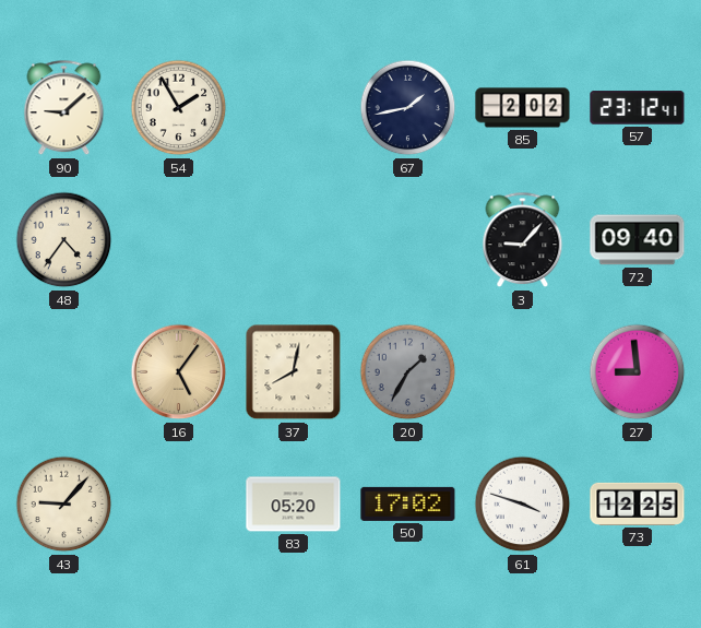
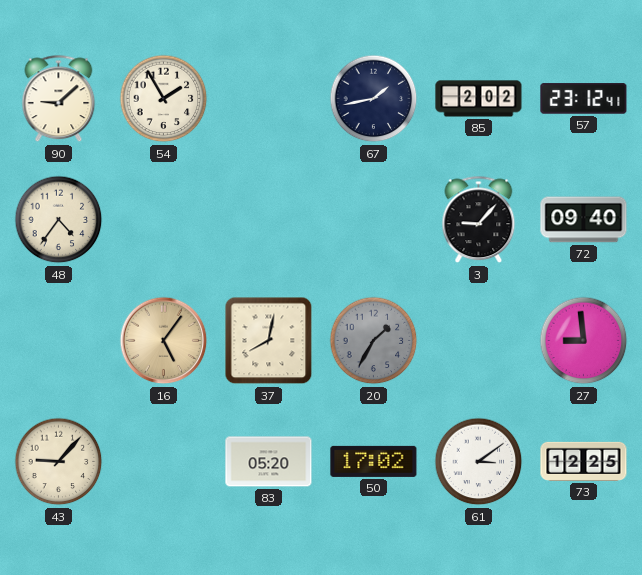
61: 3:48 -> 3:09 (479, 462)
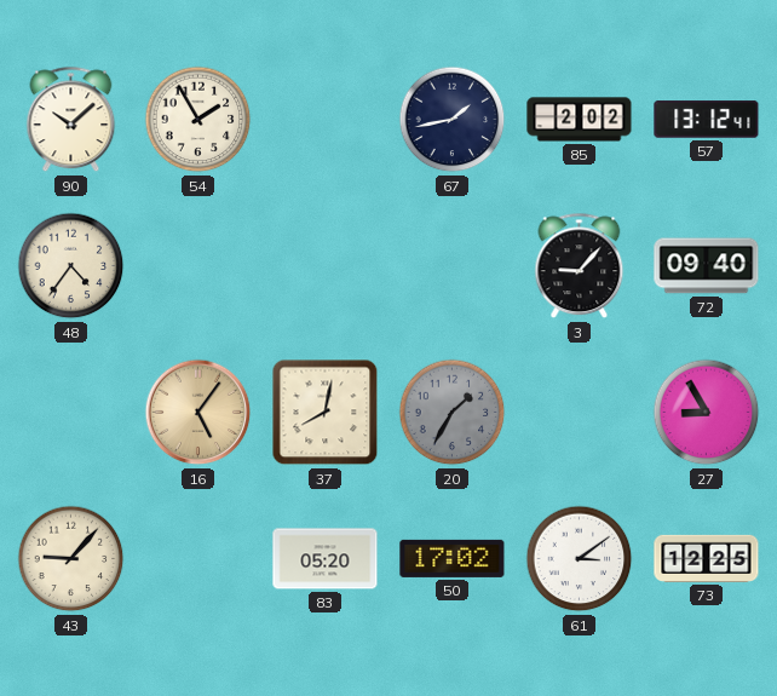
90: 9:08 -> 10:08 (71, 120)
57: 23:12 -> 13:12 (707, 120)
27: 8:59 -> 8:55 (707, 413)
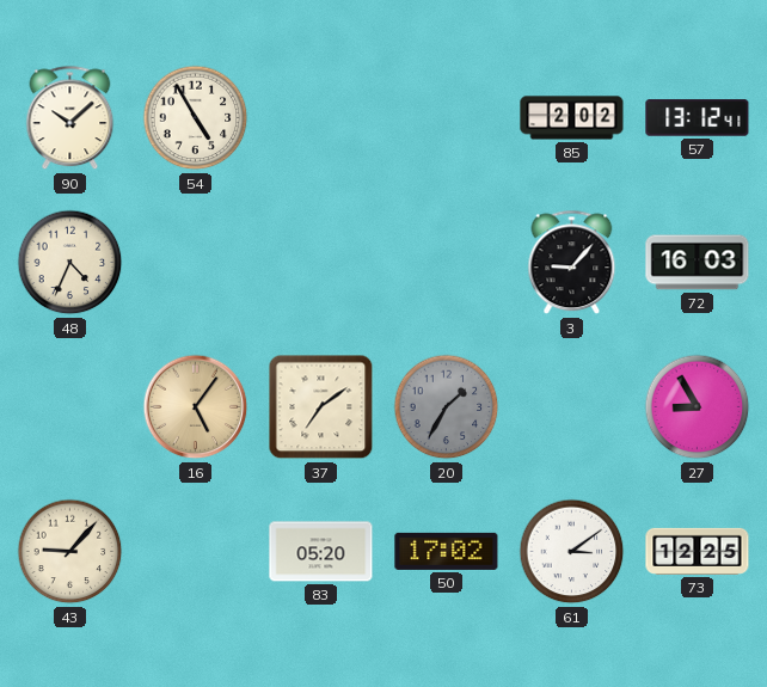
54: 1:55 -> 4:55 (196, 118)
67: 1:43 -> none (453, 120)
48: 4:36 -> 4:34 (70, 263)
72: 09:40 -> 16:03 (698, 263)
37: 8:02 -> 7:09 (321, 407)
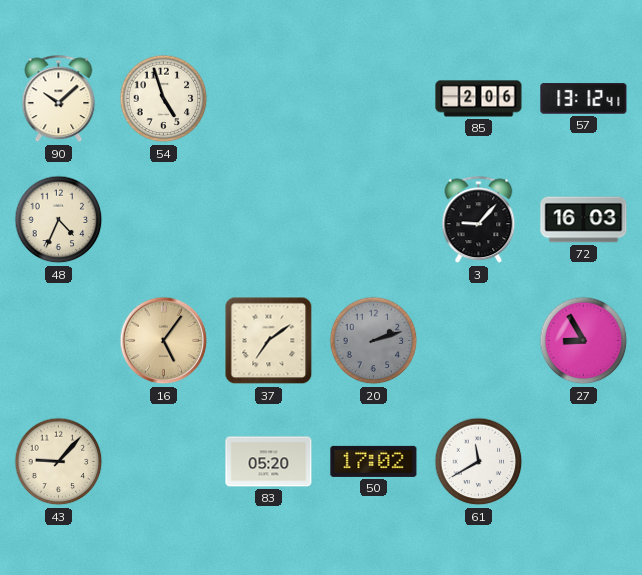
54: 4:55 -> 4:57 (164, 99)
85: 2:02 -> 2:06 (479, 99)
20: 1:35 -> 2:12 (374, 341)
61: 3:09 -> 11:40 (479, 462)
73: 12:25 -> none (698, 551)
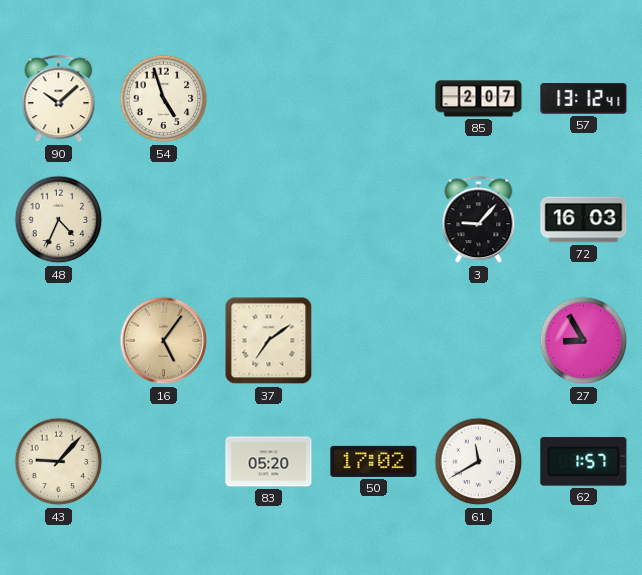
85: 2:06 -> 2:07 (479, 99)
20: 2:12 -> none (374, 341)
62: none -> 1:57 (584, 462)
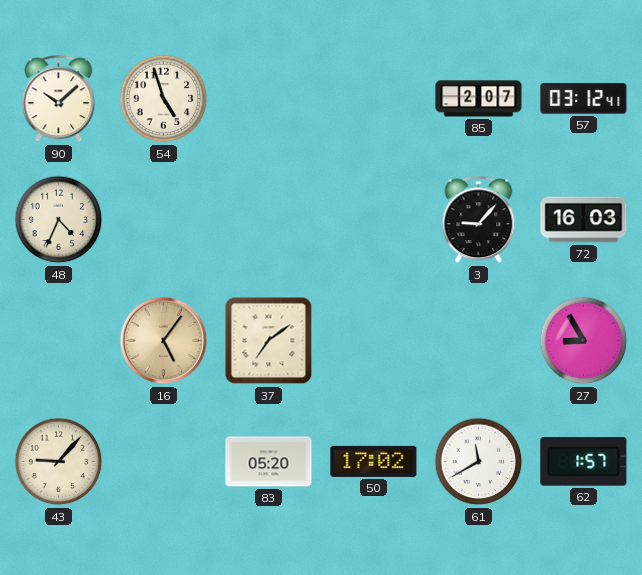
57: 13:12 -> 03:12 (584, 99)
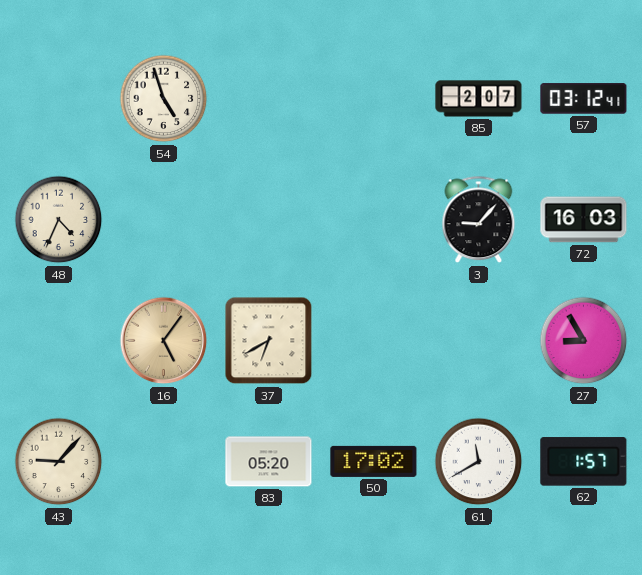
90: 10:08 -> none (59, 99)
37: 7:09 -> 6:40 (269, 341)
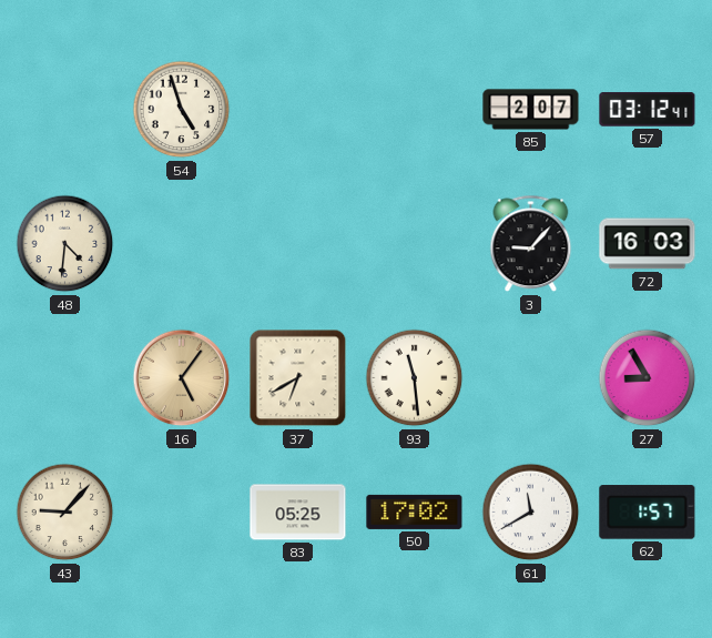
48: 4:34 -> 4:31 (65, 244)
93: none -> 11:29 (415, 378)
83: 05:20 -> 05:25 (298, 513)
